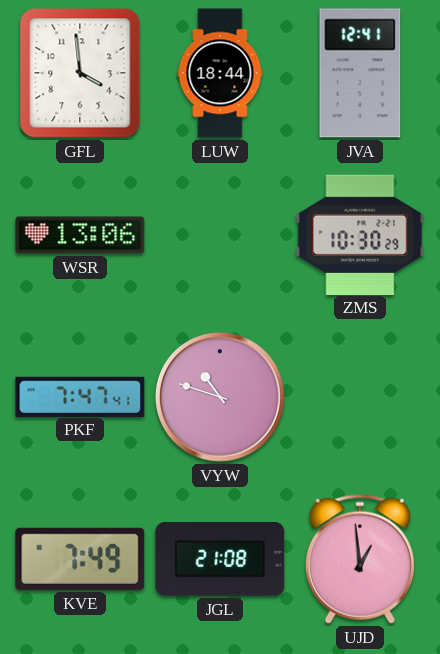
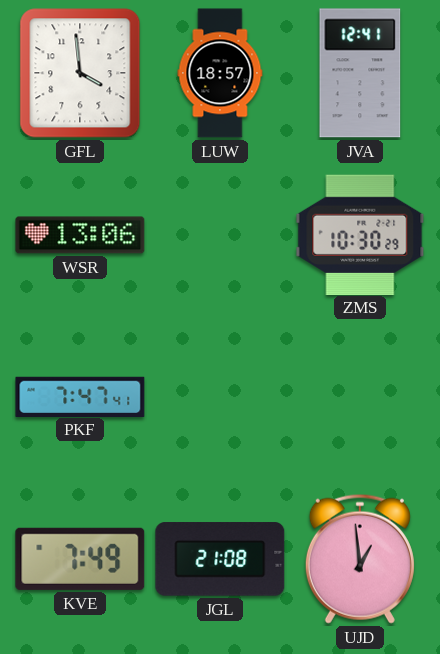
LUW: 18:44 -> 18:57 (220, 73)
VYW: 10:48 -> none (220, 397)
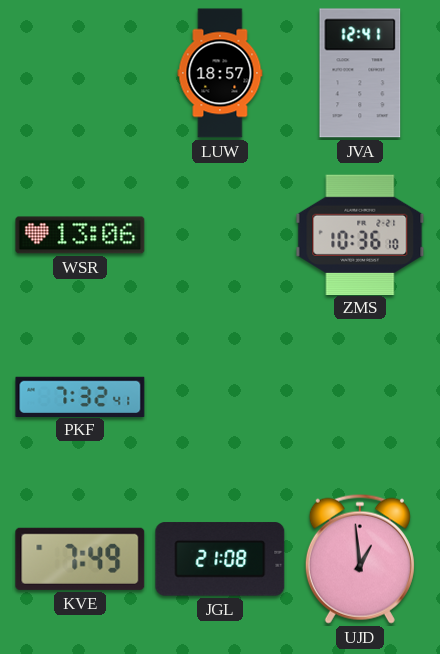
GFL: 3:59 -> none (80, 73)
ZMS: 10:30 -> 10:36 (360, 234)
PKF: 7:47 -> 7:32 (80, 396)
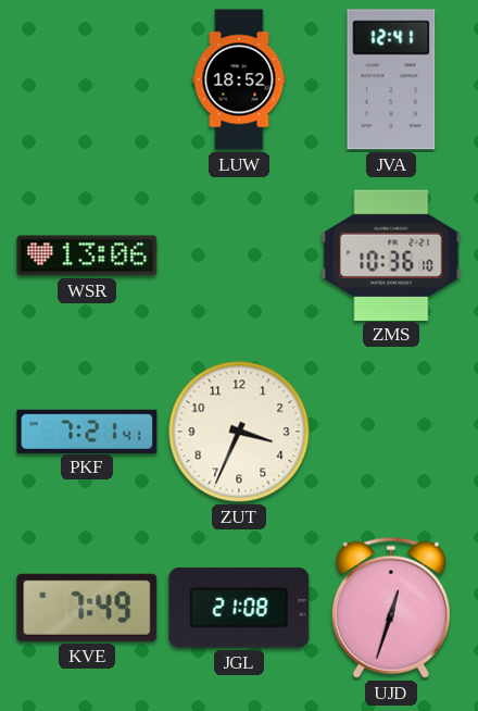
LUW: 18:57 -> 18:52 (239, 79)
PKF: 7:32 -> 7:21 (87, 431)
ZUT: none -> 3:34 (239, 432)
UJD: 12:59 -> 12:33 (391, 608)
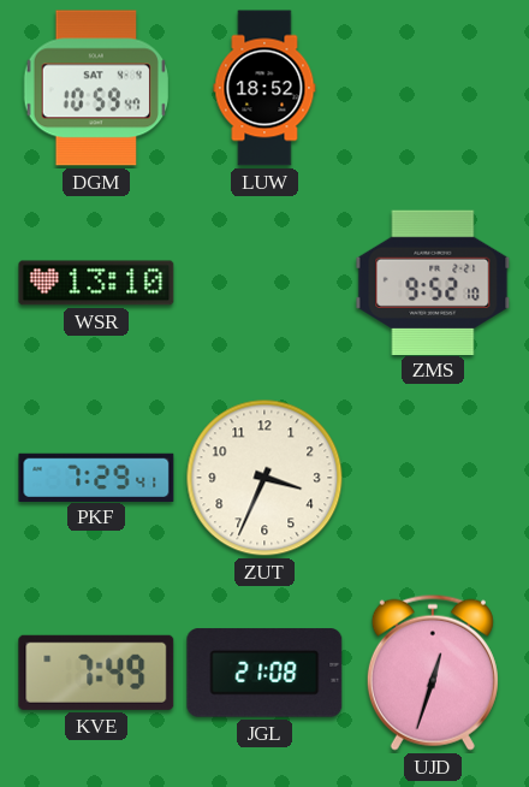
DGM: none -> 10:59 (95, 88)
JVA: 12:41 -> none (391, 79)
WSR: 13:06 -> 13:10 (96, 283)
ZMS: 10:36 -> 9:52 (433, 282)
PKF: 7:21 -> 7:29 (96, 477)
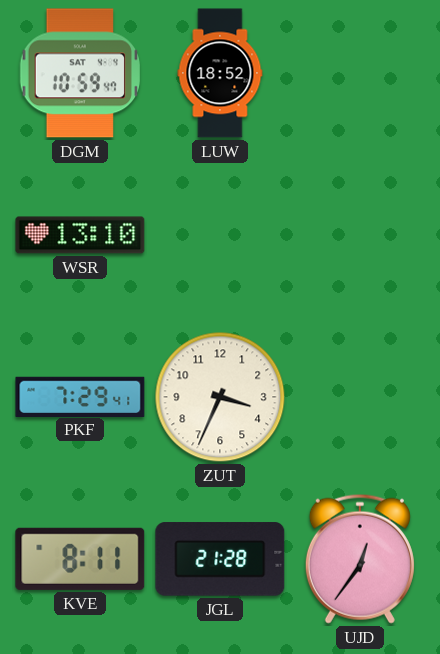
ZMS: 9:52 -> none (433, 282)
KVE: 7:49 -> 8:11 (80, 559)
JGL: 21:08 -> 21:28 (220, 559)
UJD: 12:33 -> 12:36 (360, 559)
